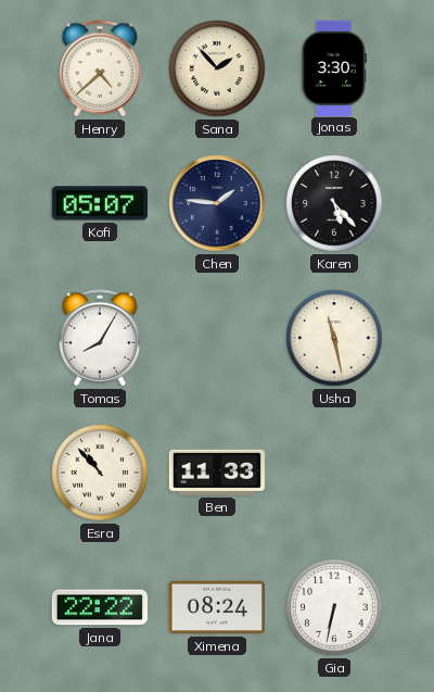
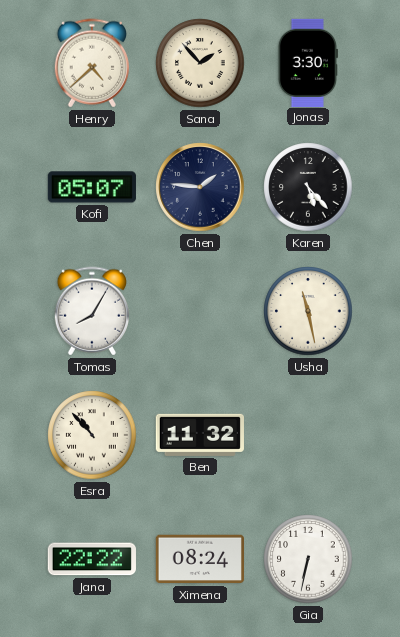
Ben: 11:33 -> 11:32 (200, 435)
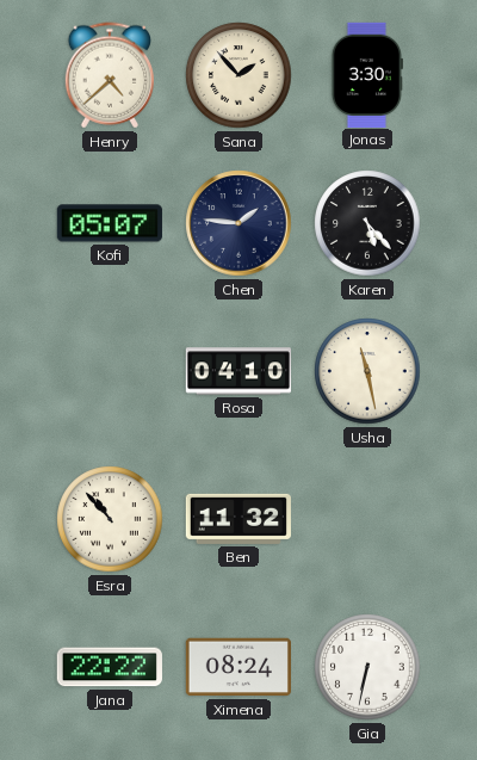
Tomas: 8:05 -> none (91, 311)
Rosa: none -> 04:10 (237, 371)
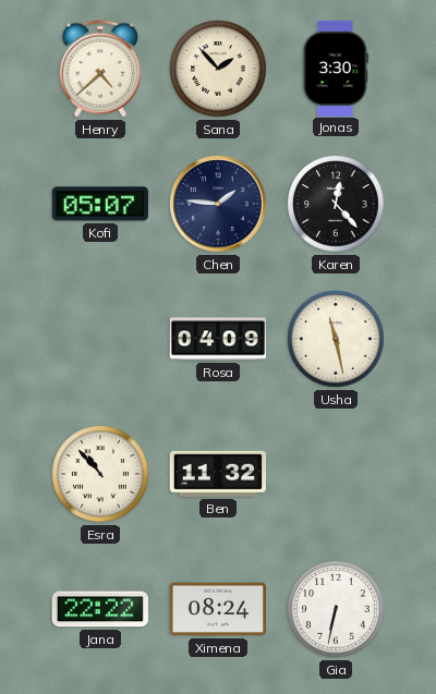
Karen: 5:23 -> 12:23 (336, 204)
Rosa: 04:10 -> 04:09 (217, 339)
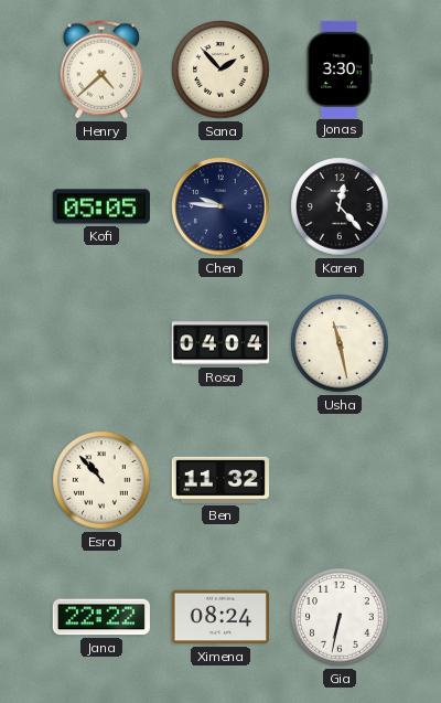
Kofi: 05:07 -> 05:05 (100, 206)
Chen: 1:46 -> 9:46 (220, 206)
Rosa: 04:09 -> 04:04 (219, 343)
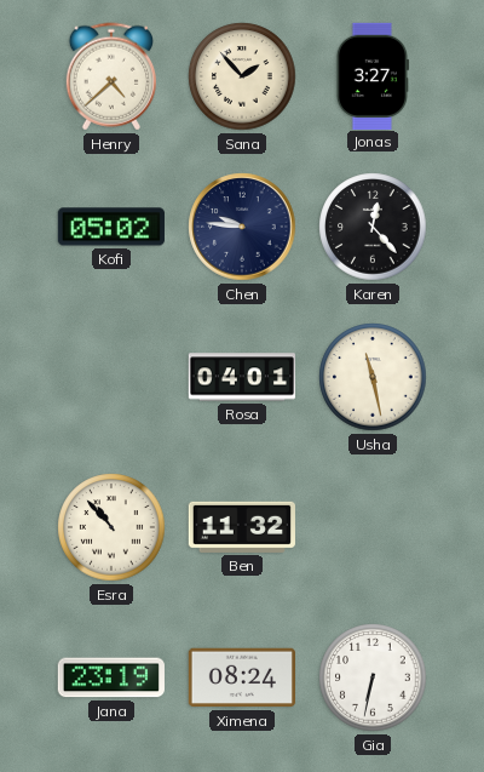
Jonas: 3:30 -> 3:27 (373, 75)
Kofi: 05:05 -> 05:02 (110, 227)
Rosa: 04:04 -> 04:01 (241, 377)
Jana: 22:22 -> 23:19 (111, 677)
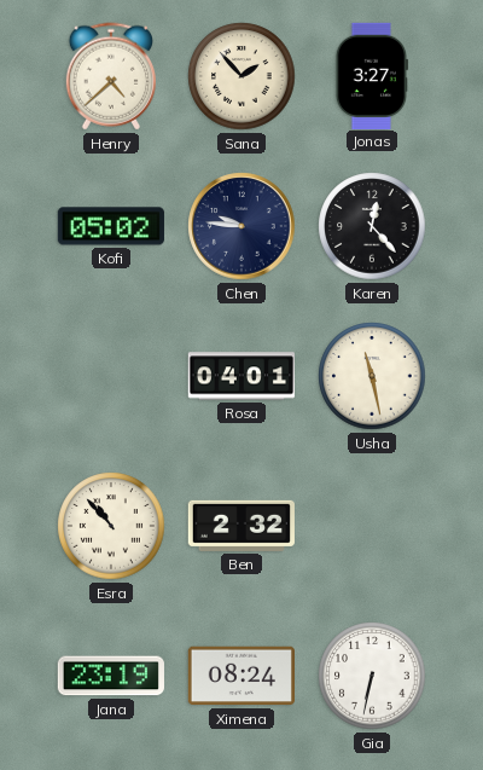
Ben: 11:32 -> 2:32 (241, 526)
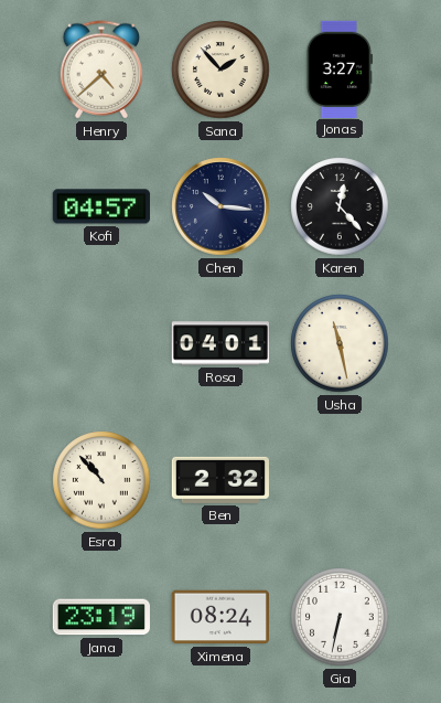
Kofi: 05:02 -> 04:57 (100, 206)
Chen: 9:46 -> 10:16 (220, 206)
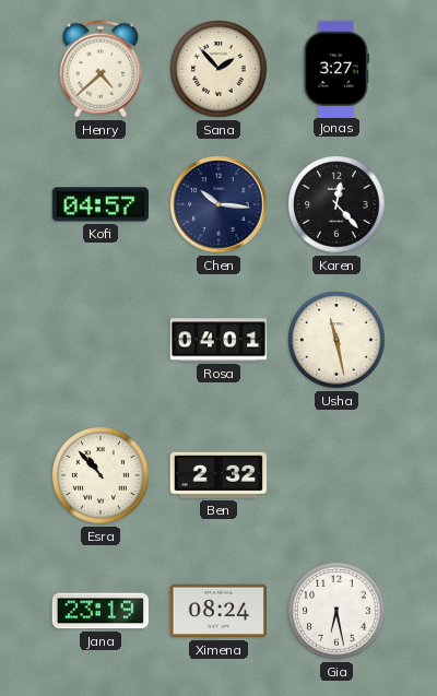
Gia: 6:32 -> 6:28 (336, 611)
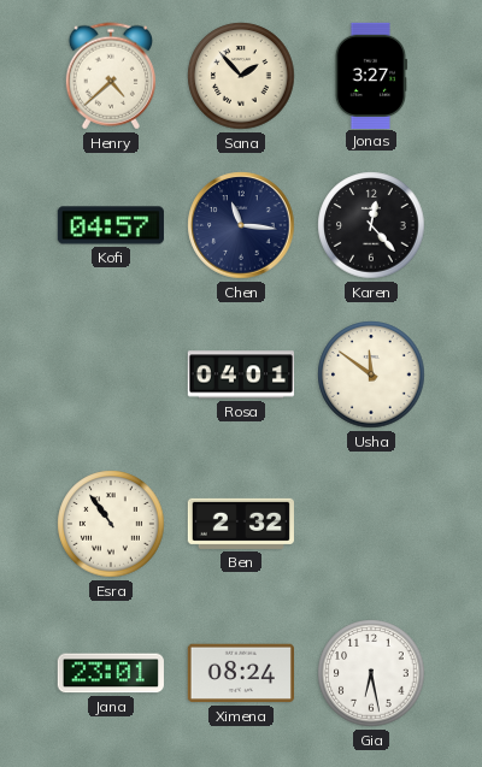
Chen: 10:16 -> 11:16 (241, 225)
Usha: 11:28 -> 11:51 (371, 374)
Esra: 10:53 -> 10:54 (111, 524)
Jana: 23:19 -> 23:01 (111, 673)
